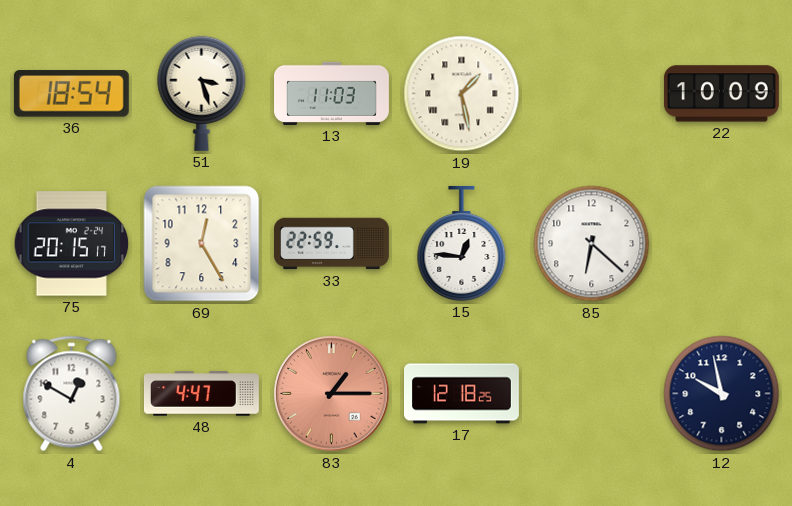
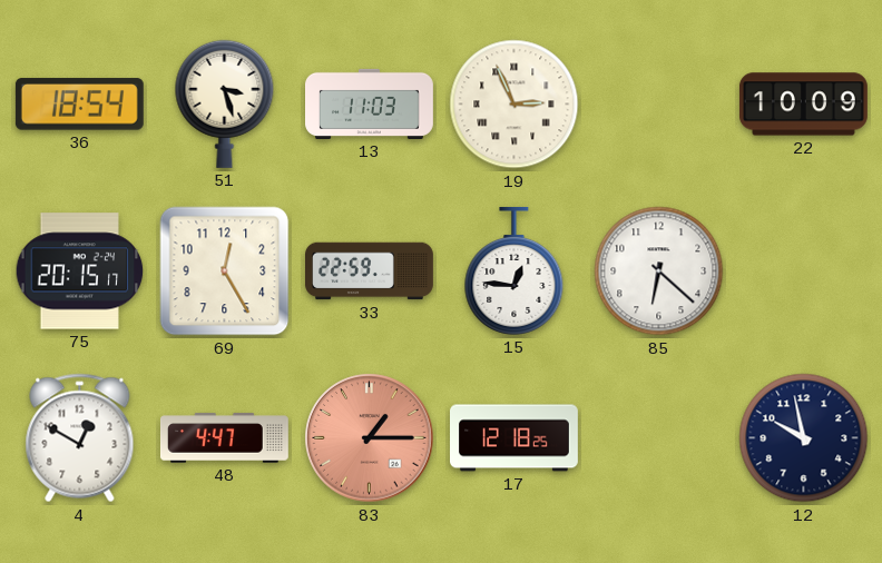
19: 1:28 -> 2:56 (514, 105)
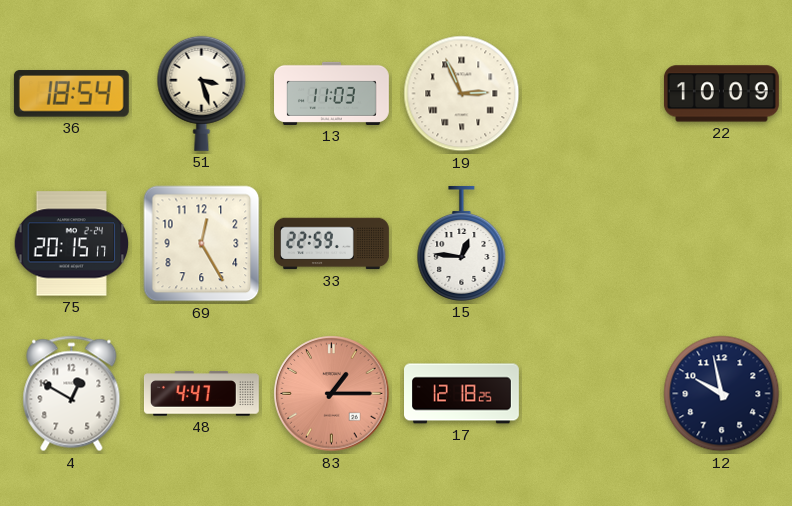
85: 6:22 -> none (659, 271)
